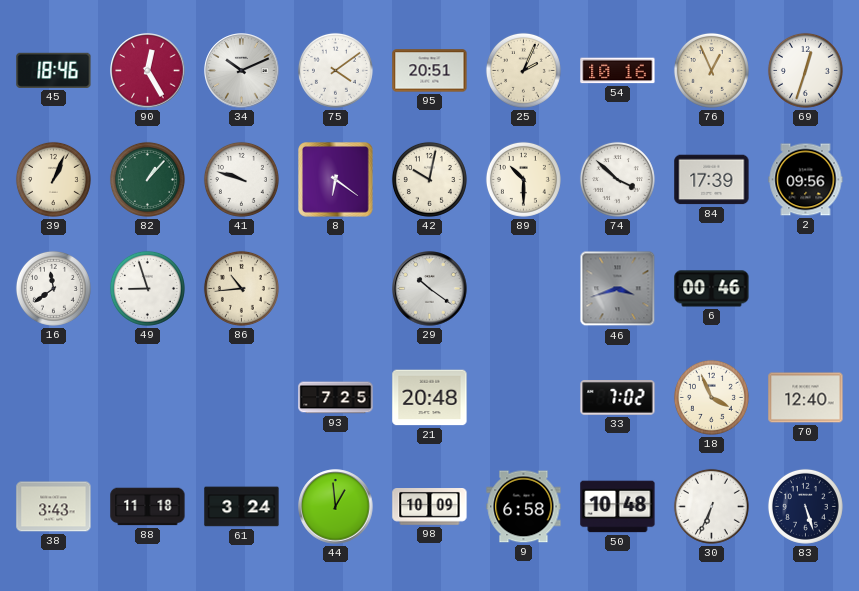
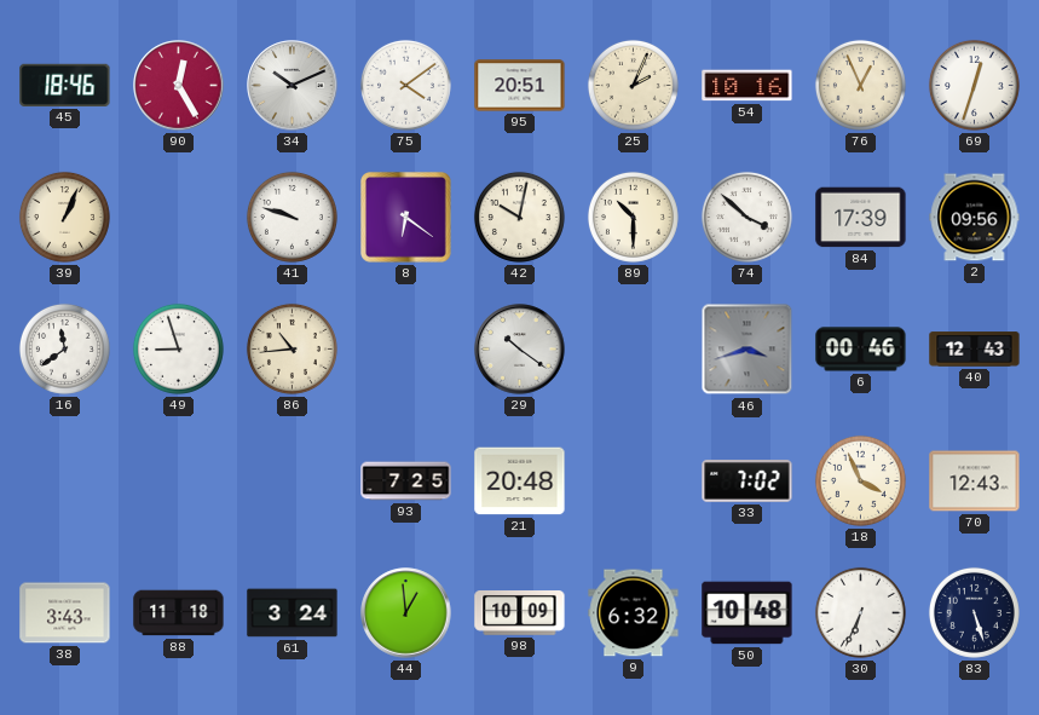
82: 1:07 -> none (147, 179)
40: none -> 12:43 (975, 350)
70: 12:40 -> 12:43 (975, 482)
9: 6:58 -> 6:32 (634, 613)
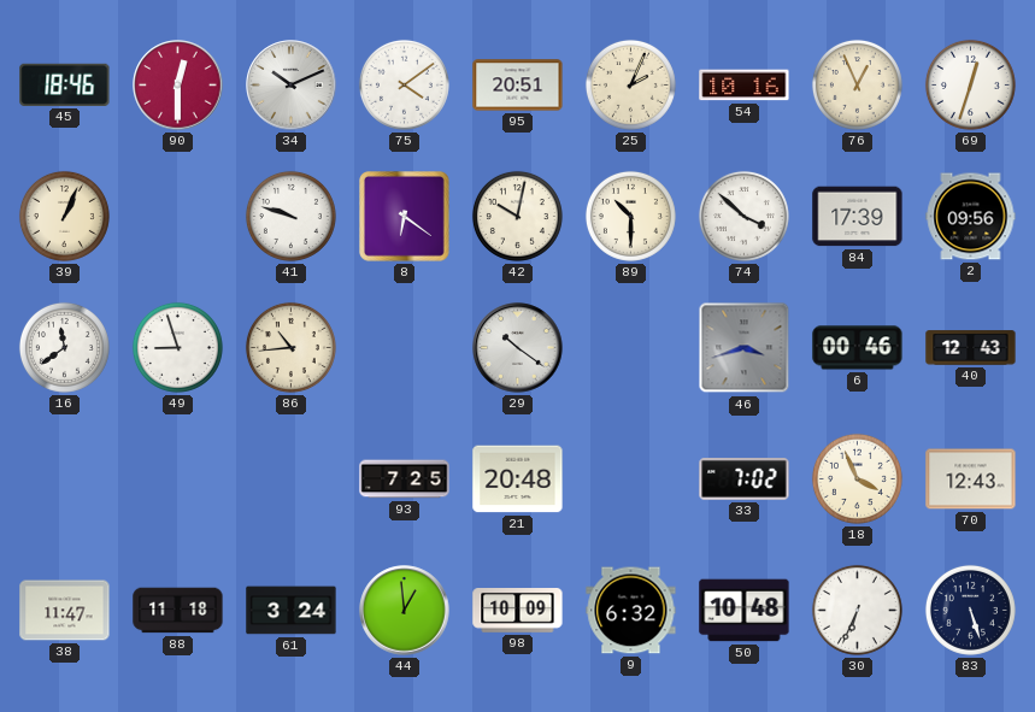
90: 12:25 -> 12:30 (178, 86)
38: 3:43 -> 11:47 (65, 611)
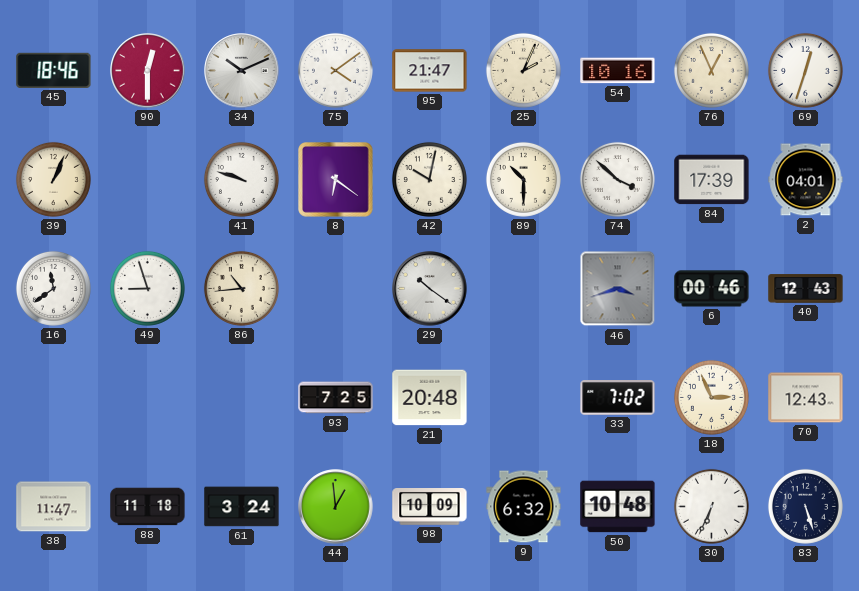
95: 20:51 -> 21:47 (430, 71)
2: 09:56 -> 04:01 (806, 180)
18: 3:56 -> 2:56 (711, 397)
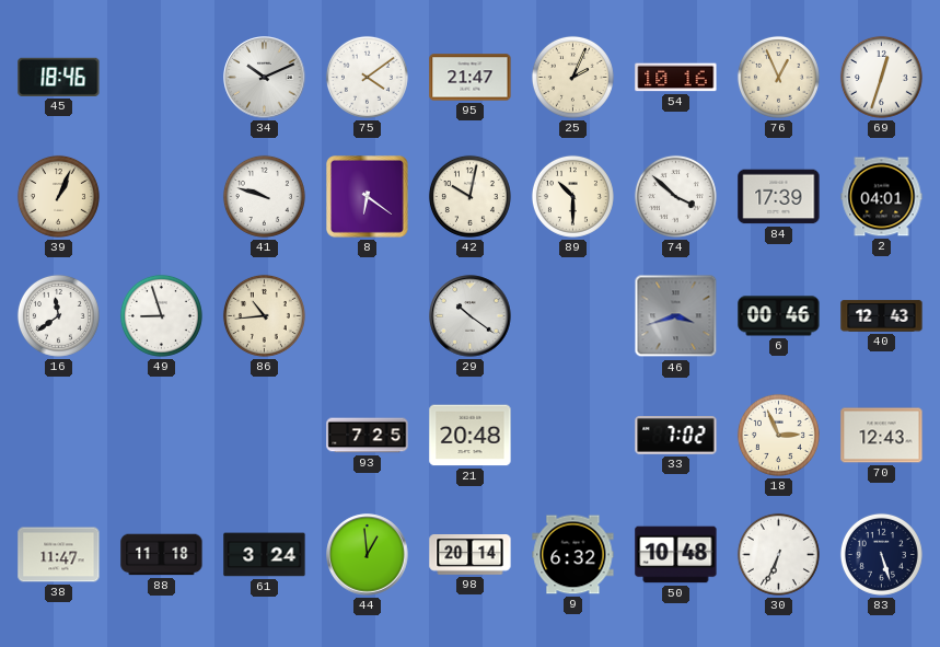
90: 12:30 -> none (148, 71)
98: 10:09 -> 20:14 (471, 555)
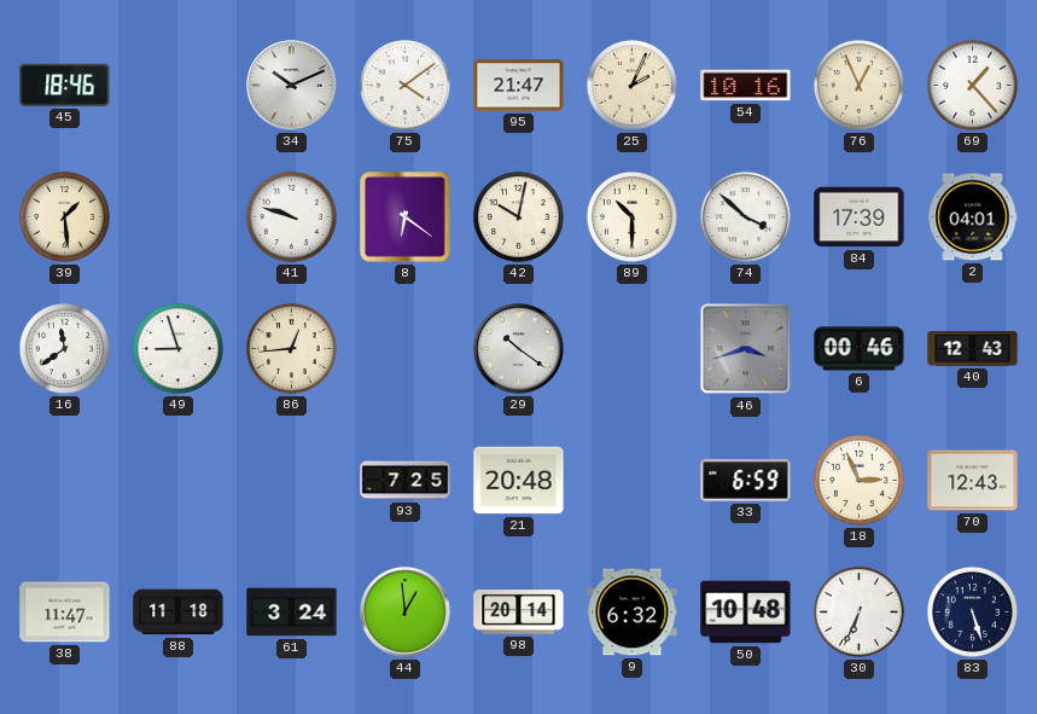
69: 12:33 -> 1:23 (972, 85)
39: 1:04 -> 1:29 (64, 216)
86: 10:44 -> 12:44 (291, 348)
33: 7:02 -> 6:59 (746, 481)
